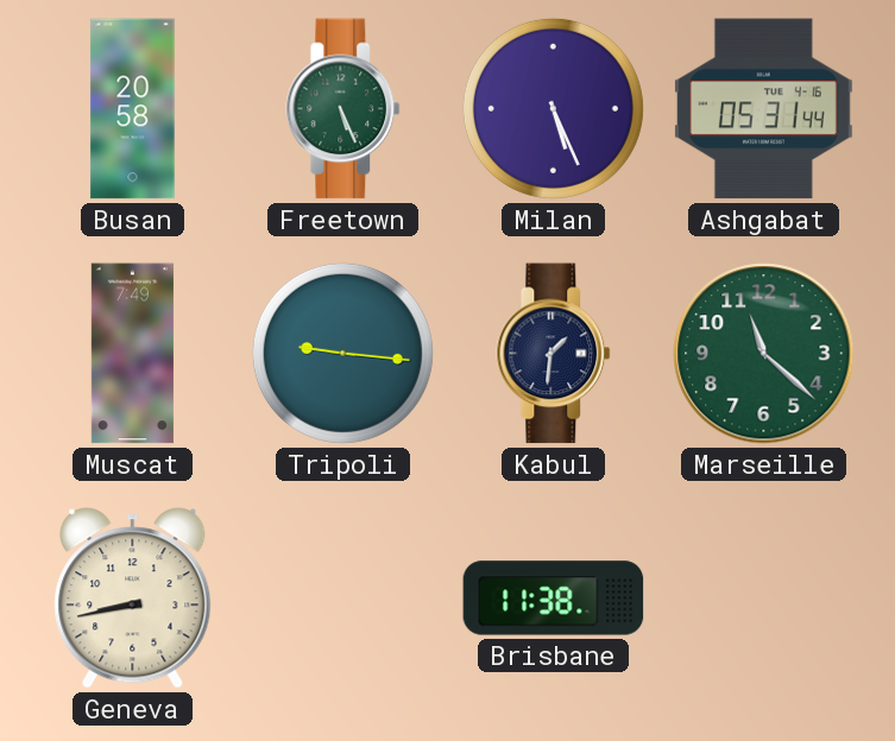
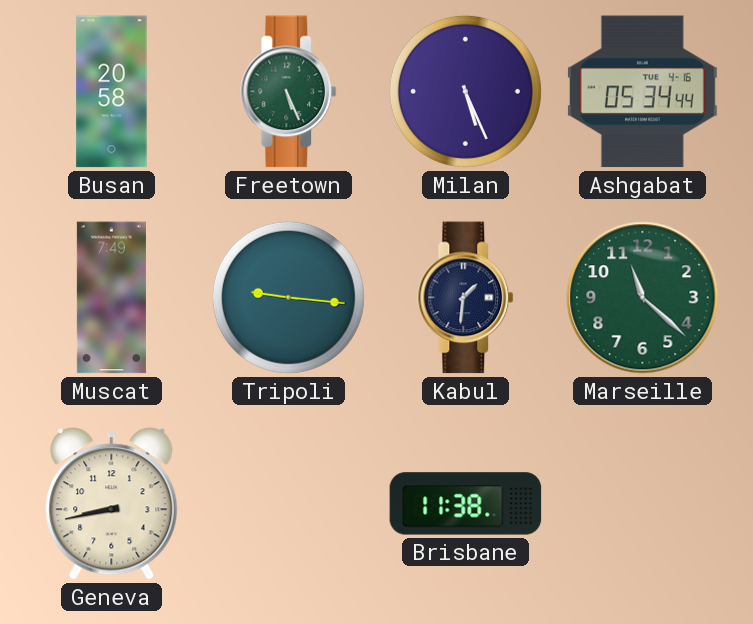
Ashgabat: 05:31 -> 05:34 (642, 92)
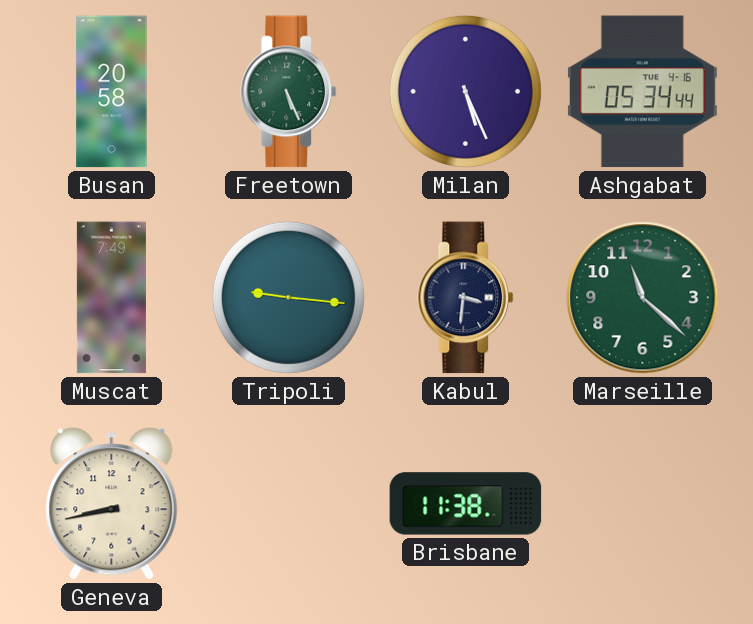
Kabul: 1:31 -> 3:31 (466, 298)
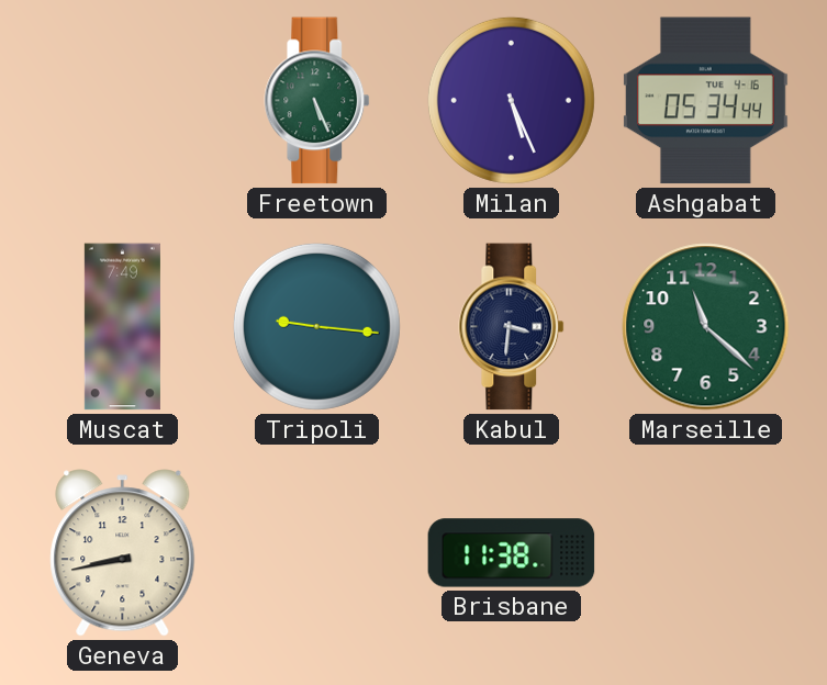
Busan: 20:58 -> none (112, 92)
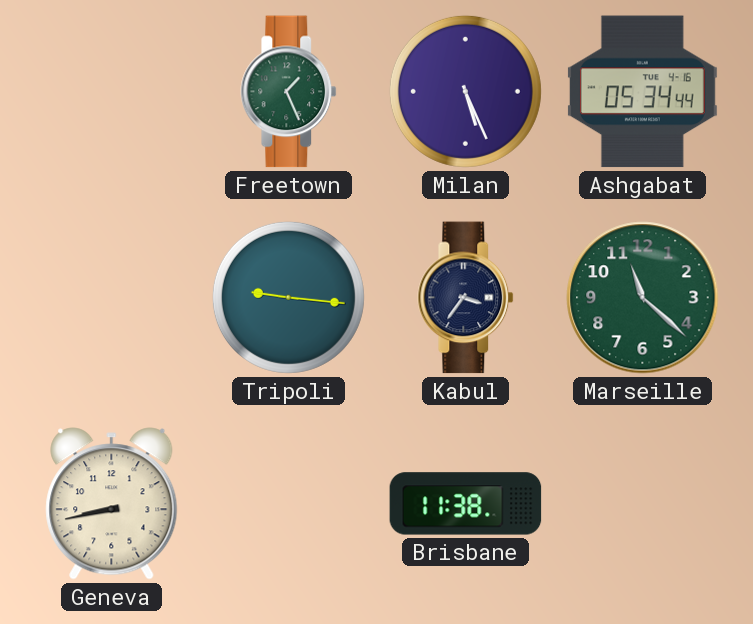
Freetown: 5:26 -> 1:26 (289, 92)
Muscat: 7:49 -> none (122, 327)
Kabul: 3:31 -> 3:36 (466, 298)
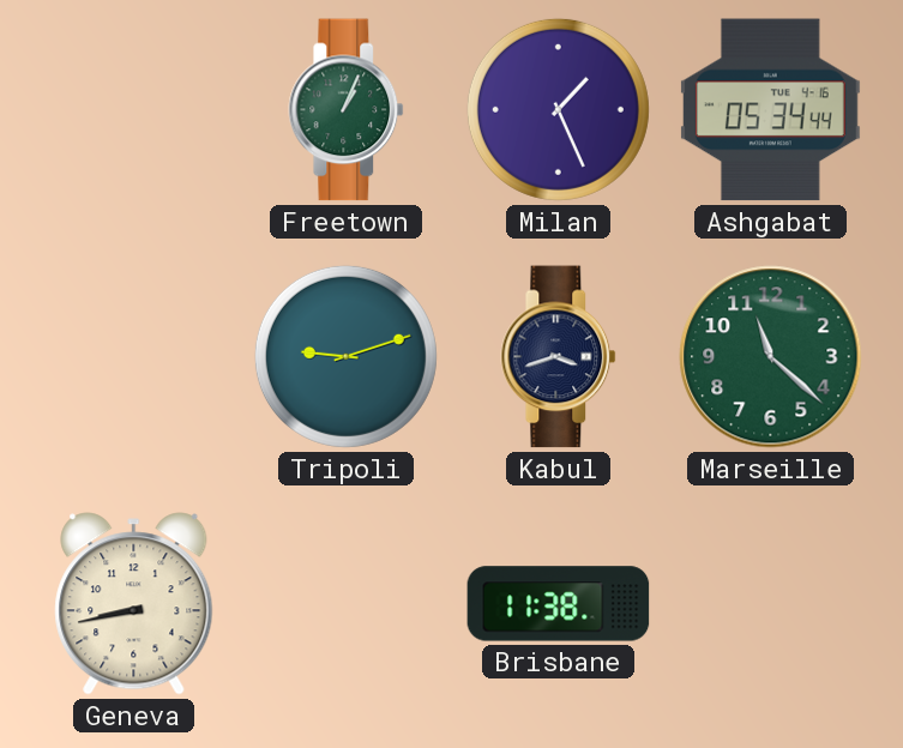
Freetown: 1:26 -> 1:04 (347, 110)
Milan: 5:26 -> 1:26 (558, 109)
Tripoli: 9:16 -> 9:12 (345, 356)
Kabul: 3:36 -> 3:42 (559, 357)
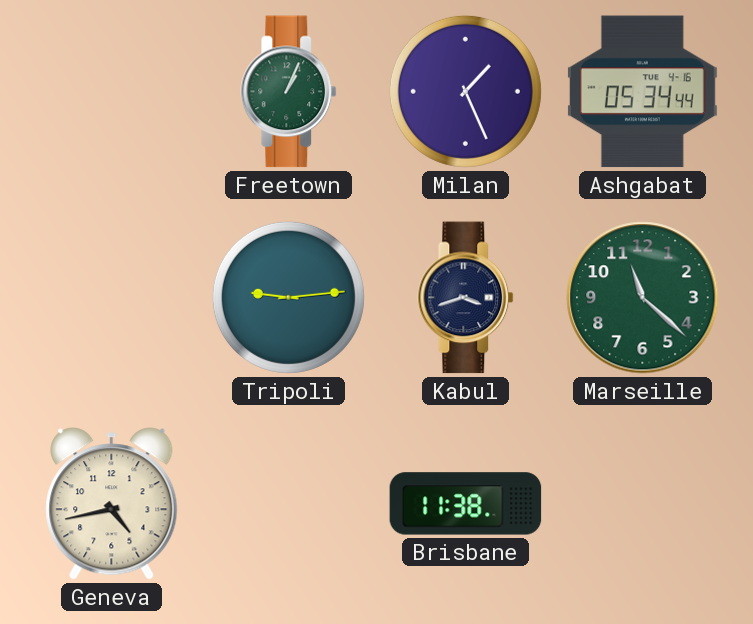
Tripoli: 9:12 -> 9:14 (288, 297)
Geneva: 8:43 -> 4:43 (112, 504)
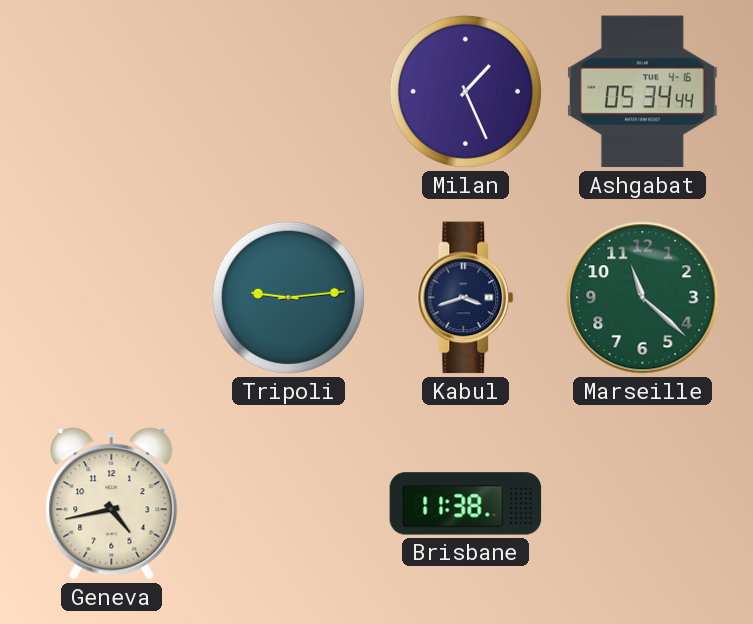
Freetown: 1:04 -> none (289, 92)
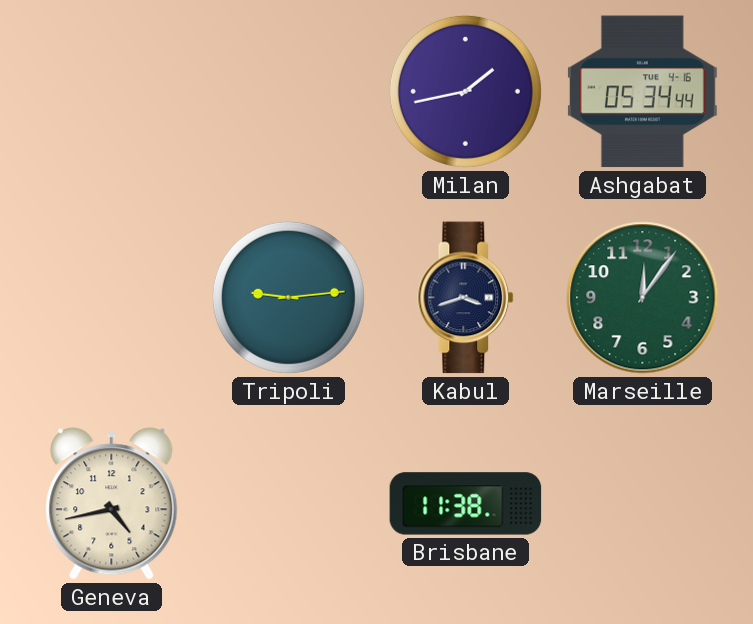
Milan: 1:26 -> 1:43 (465, 91)
Marseille: 11:22 -> 12:06 (643, 298)
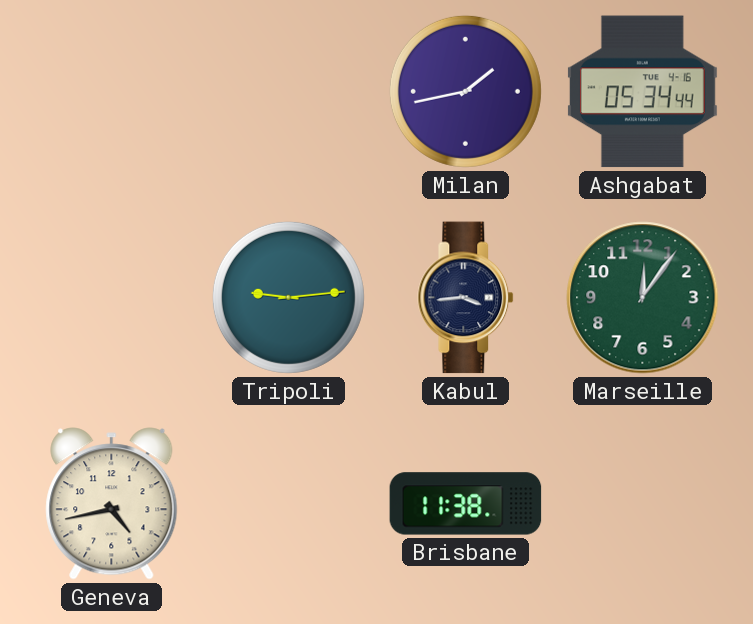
Kabul: 3:42 -> 3:44 (466, 298)
